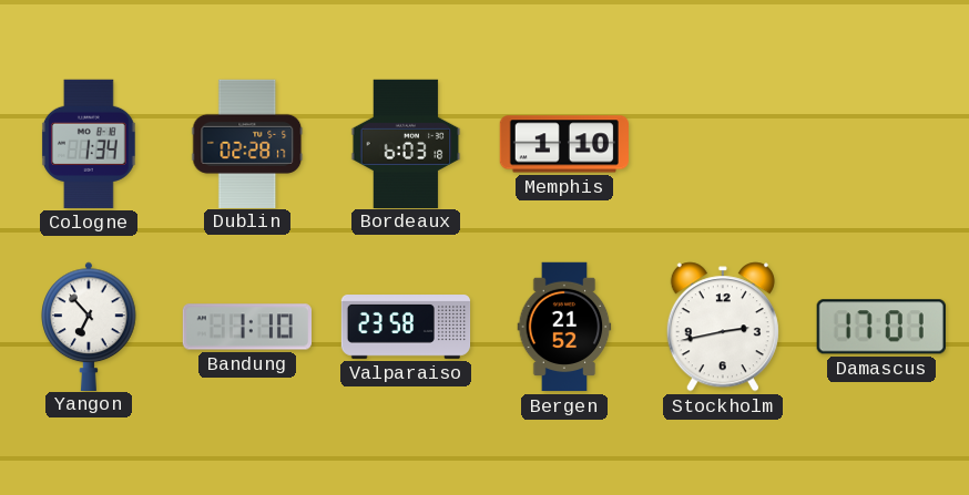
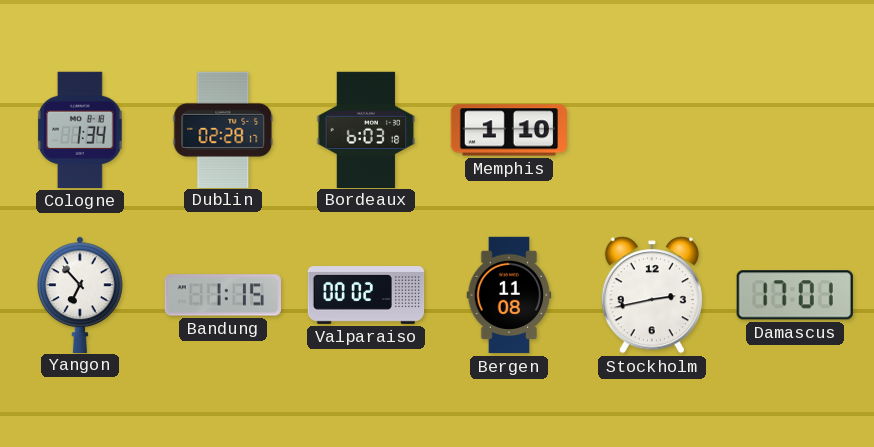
Bandung: 1:10 -> 1:15 (222, 295)
Valparaiso: 23:58 -> 00:02 (366, 296)
Bergen: 21:52 -> 11:08 (509, 295)
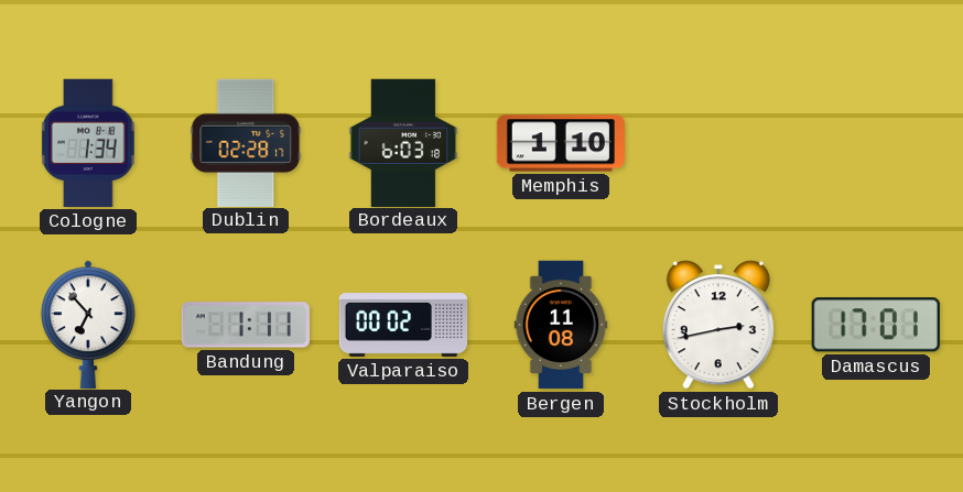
Bandung: 1:15 -> 1:11 (245, 325)
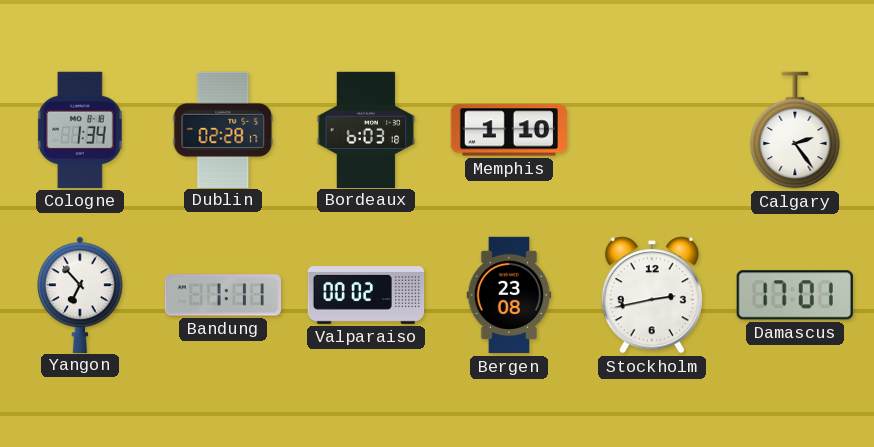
Calgary: none -> 2:24 (795, 130)
Bergen: 11:08 -> 23:08 (509, 295)
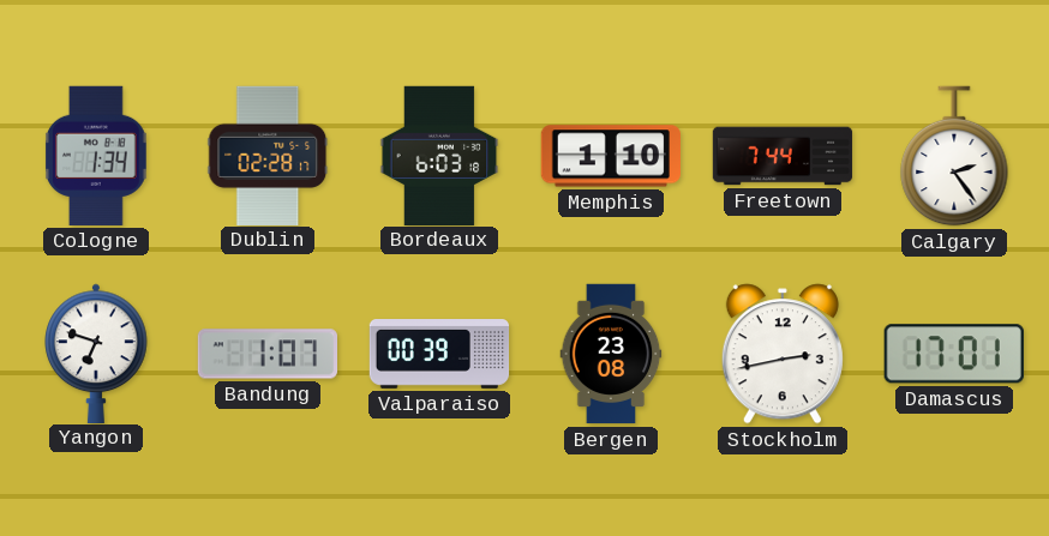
Freetown: none -> 7:44 (783, 156)
Yangon: 6:53 -> 6:48 (96, 353)
Bandung: 1:11 -> 1:07 (266, 354)
Valparaiso: 00:02 -> 00:39 (439, 355)
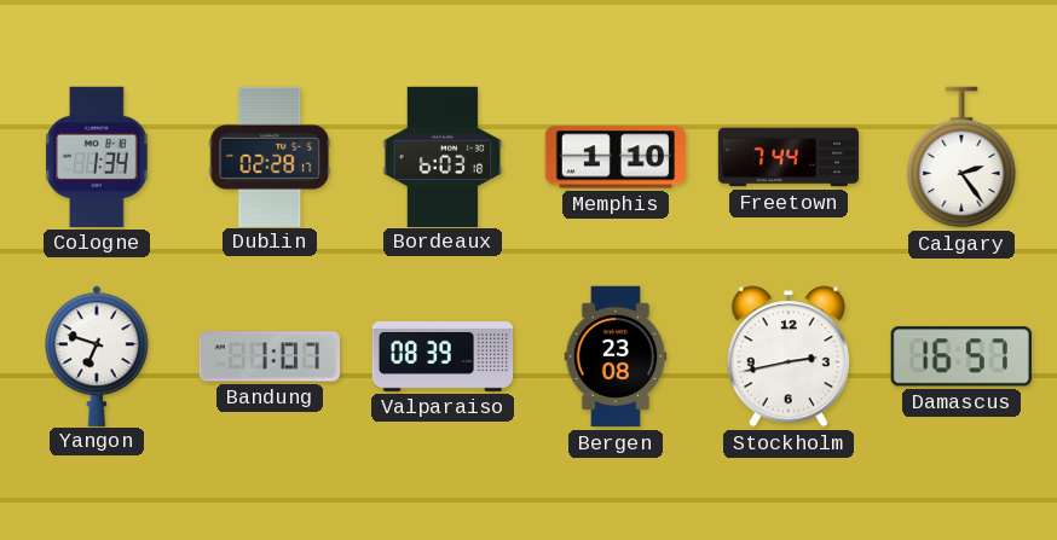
Valparaiso: 00:39 -> 08:39 (443, 358)
Damascus: 17:01 -> 16:57 (961, 356)
